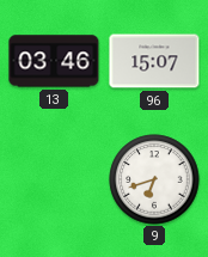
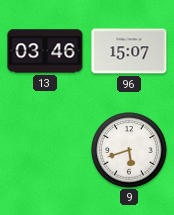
9: 6:42 -> 5:42 (129, 150)
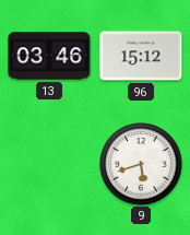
96: 15:07 -> 15:12 (141, 56)
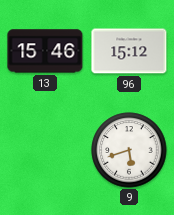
13: 03:46 -> 15:46 (45, 51)
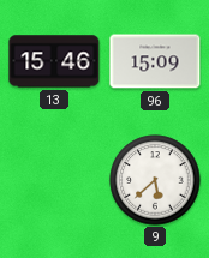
96: 15:12 -> 15:09 (155, 61)
9: 5:42 -> 5:38 (155, 180)
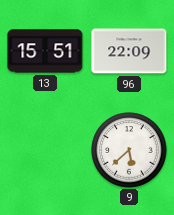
13: 15:46 -> 15:51 (45, 51)
96: 15:09 -> 22:09 (129, 51)
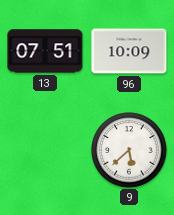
13: 15:51 -> 07:51 (45, 51)
96: 22:09 -> 10:09 (129, 51)
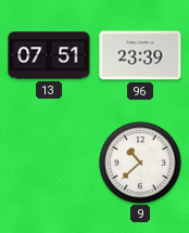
96: 10:09 -> 23:39 (140, 55)
9: 5:38 -> 10:38 (140, 163)
